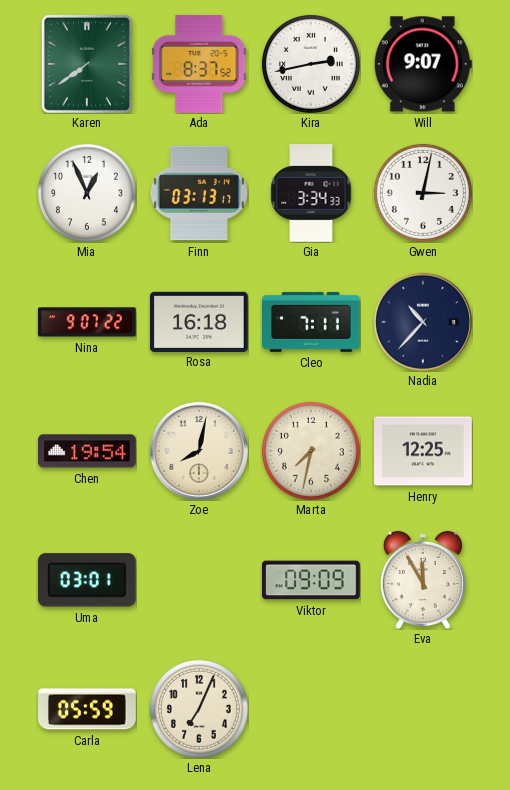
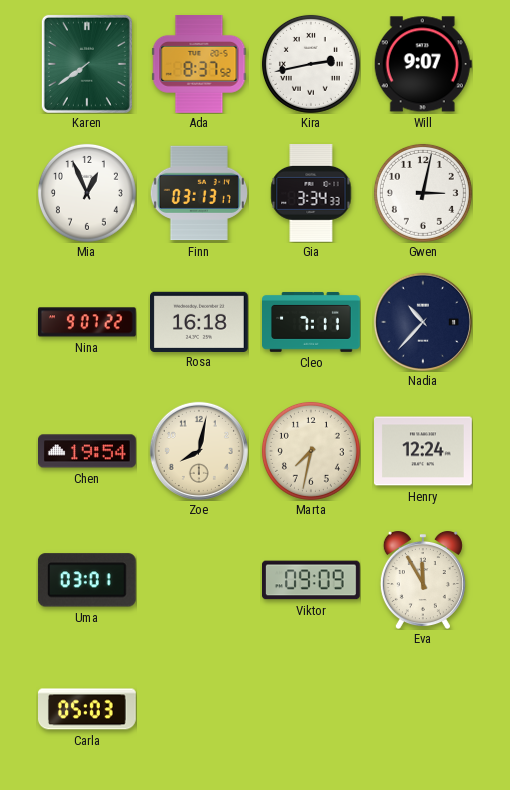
Henry: 12:25 -> 12:24 (424, 451)
Carla: 05:59 -> 05:03 (88, 709)
Lena: 7:04 -> none (199, 709)
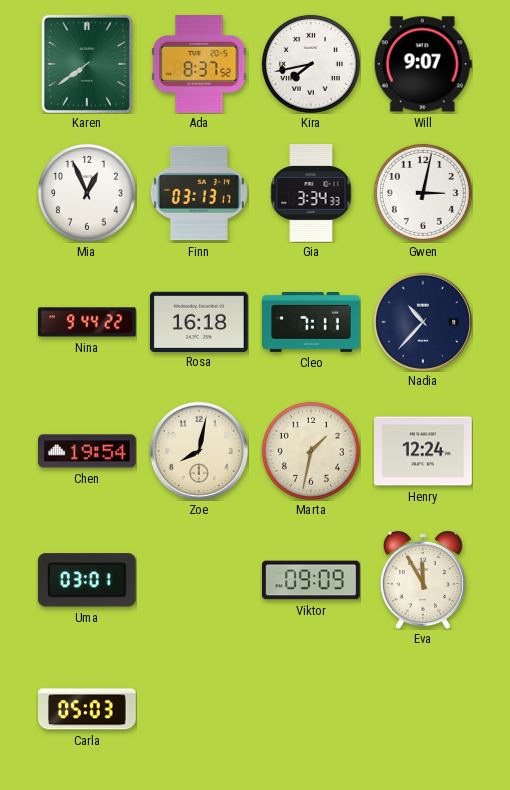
Kira: 2:43 -> 7:43 (311, 64)
Nina: 9:07 -> 9:44 (87, 322)
Marta: 7:32 -> 1:32 (311, 451)
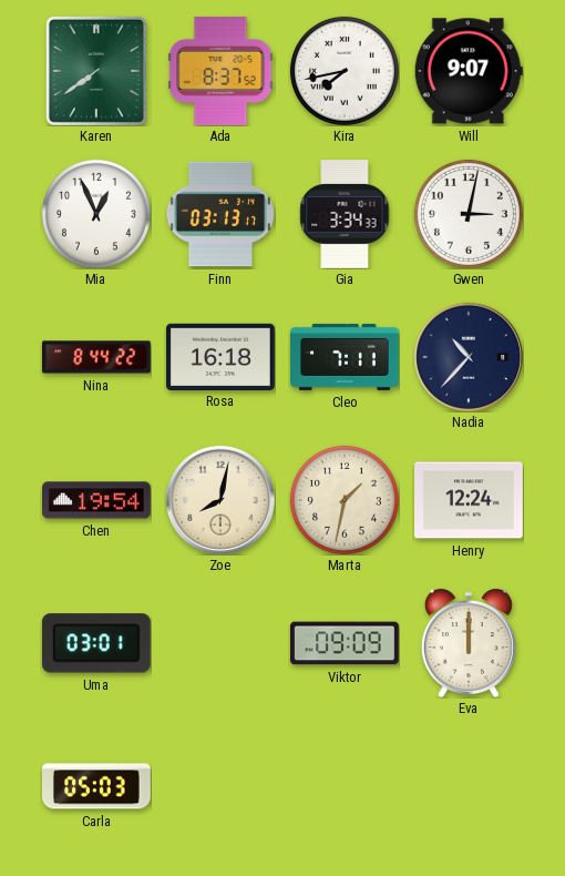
Nina: 9:44 -> 8:44 (96, 357)
Eva: 11:55 -> 12:00 (469, 643)
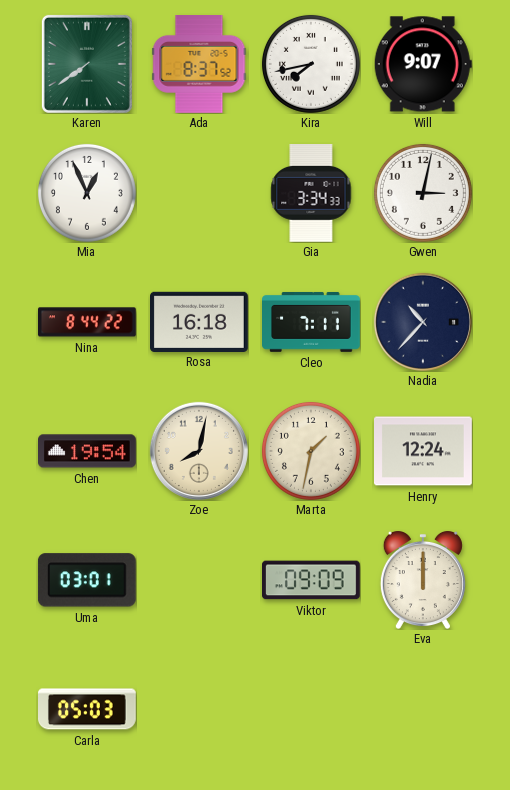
Finn: 03:13 -> none (220, 214)
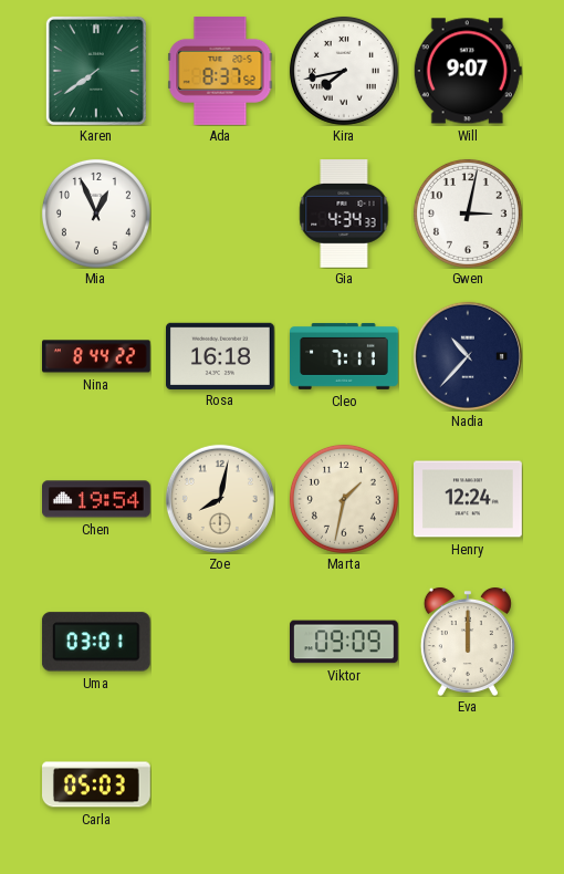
Gia: 3:34 -> 4:34 (344, 215)
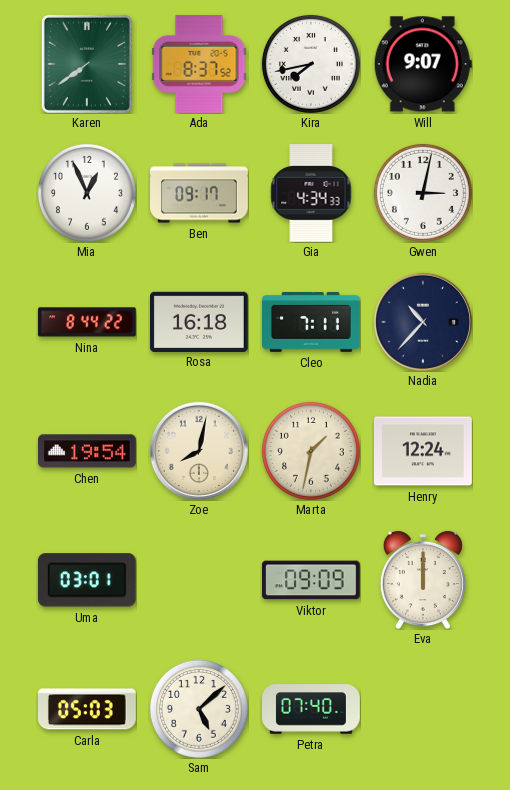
Ben: none -> 09:17 (199, 193)
Sam: none -> 5:08 (199, 709)
Petra: none -> 07:40 (312, 709)
